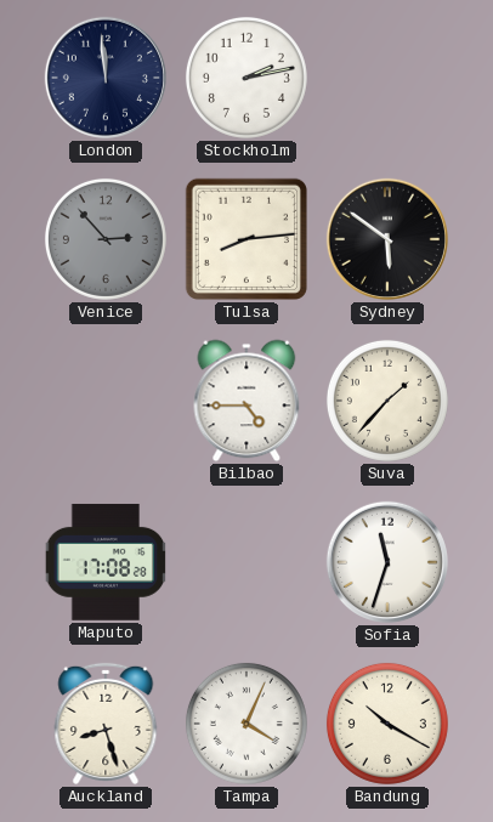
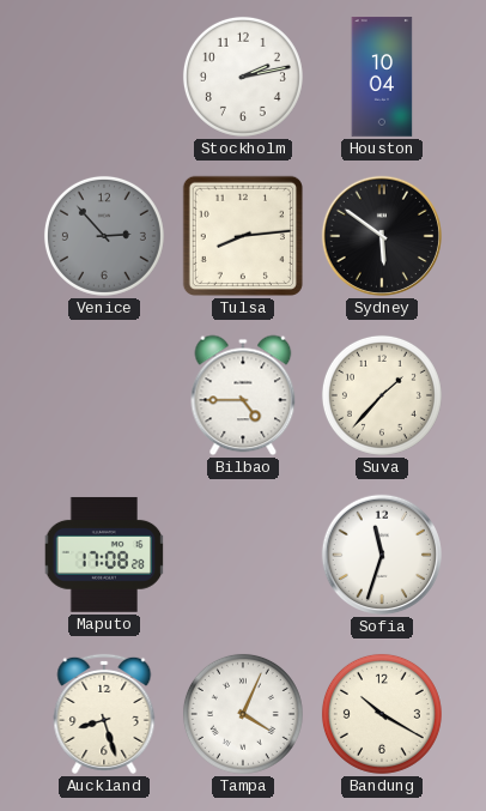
London: 11:59 -> none (106, 78)
Houston: none -> 10:04 (382, 77)
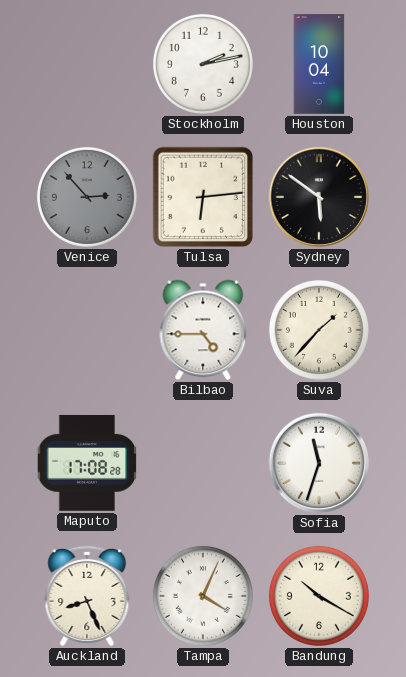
Tulsa: 8:14 -> 6:14 (203, 197)
Auckland: 8:27 -> 8:26 (87, 596)
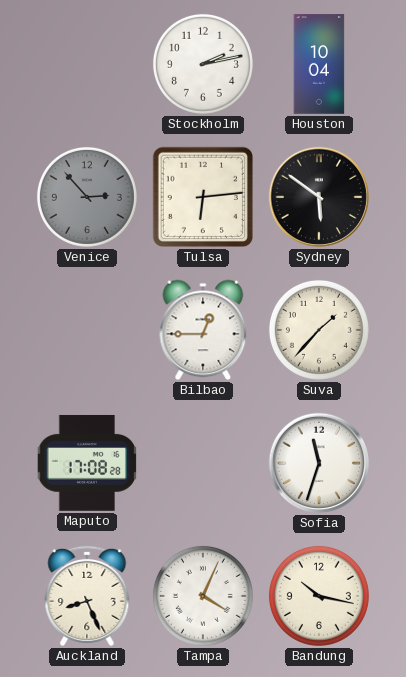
Bilbao: 4:45 -> 12:45 (203, 330)
Bandung: 10:20 -> 10:17 (319, 596)
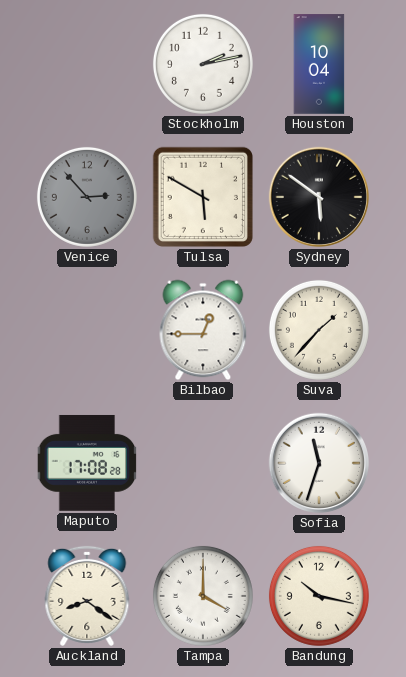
Tulsa: 6:14 -> 5:50 (203, 197)
Auckland: 8:26 -> 8:21 (87, 596)
Tampa: 4:04 -> 4:00 (203, 596)
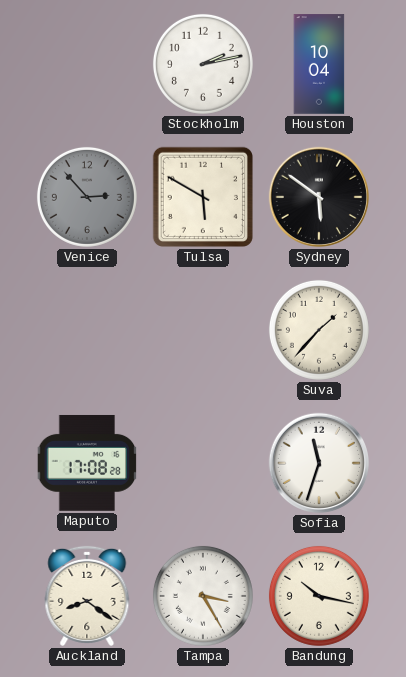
Bilbao: 12:45 -> none (203, 330)
Tampa: 4:00 -> 3:25 (203, 596)
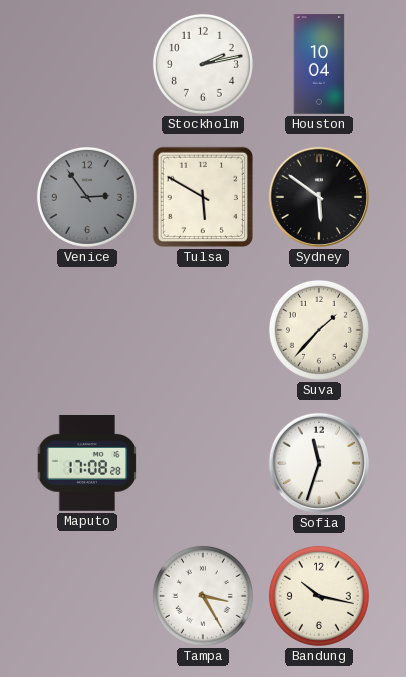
Venice: 2:53 -> 2:54 (87, 197)
Auckland: 8:21 -> none (87, 596)
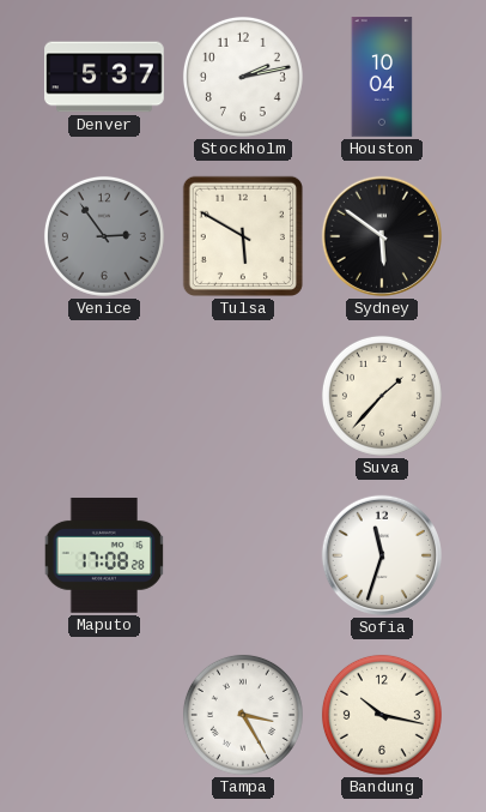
Denver: none -> 5:37 (104, 77)
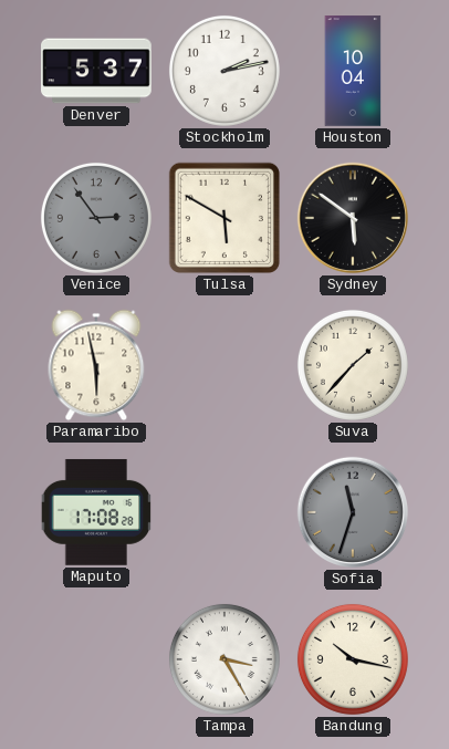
Paramaribo: none -> 5:58 (96, 365)
Sofia dial: white -> grey (353, 512)
